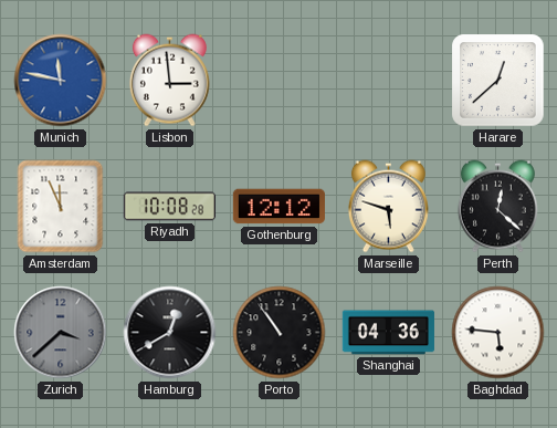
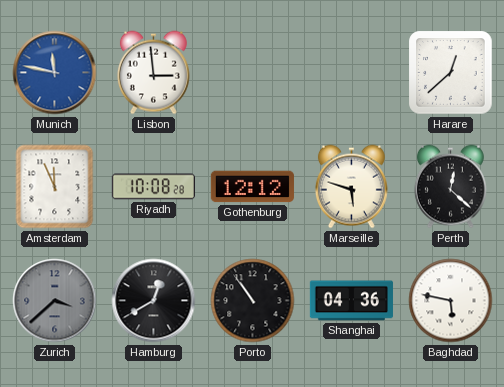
Baghdad: 5:46 -> 5:47 (451, 301)
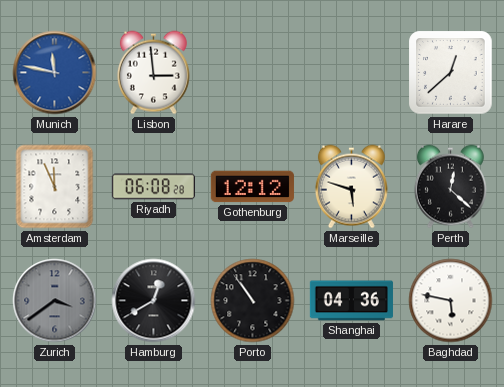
Riyadh: 10:08 -> 06:08 (153, 187)
Zurich: 3:38 -> 3:39 (55, 301)
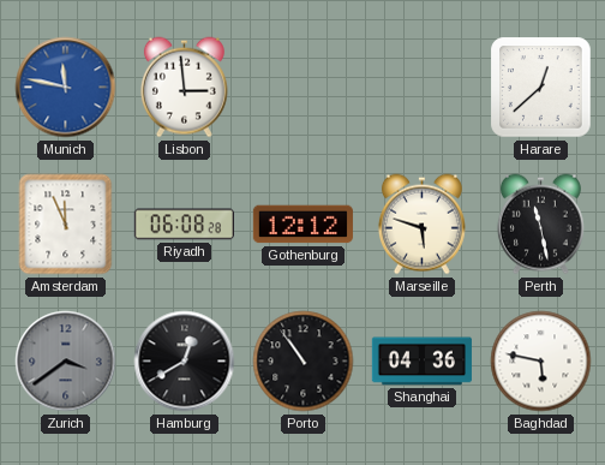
Perth: 12:22 -> 11:28 (540, 225)
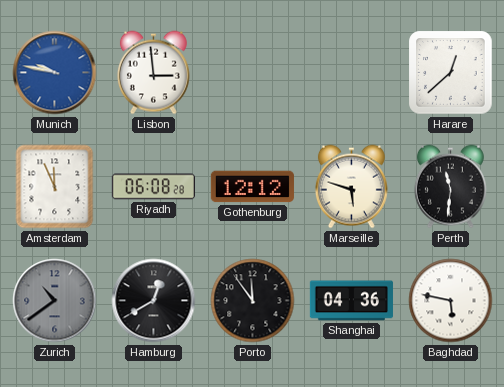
Munich: 11:47 -> 9:47 (55, 73)
Perth: 11:28 -> 11:31 (450, 187)
Zurich: 3:39 -> 10:39 (55, 301)
Porto: 10:54 -> 11:54 (253, 301)
